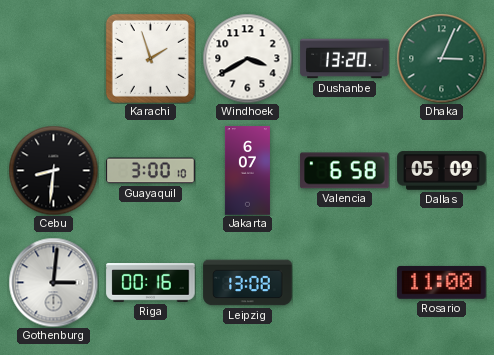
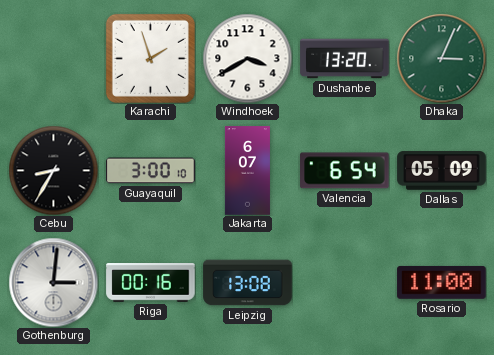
Cebu: 8:31 -> 8:35 (53, 170)
Valencia: 6:58 -> 6:54 (345, 171)
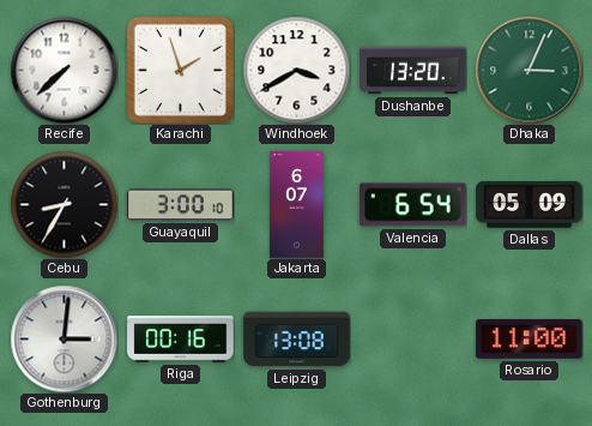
Recife: none -> 7:38 (64, 70)
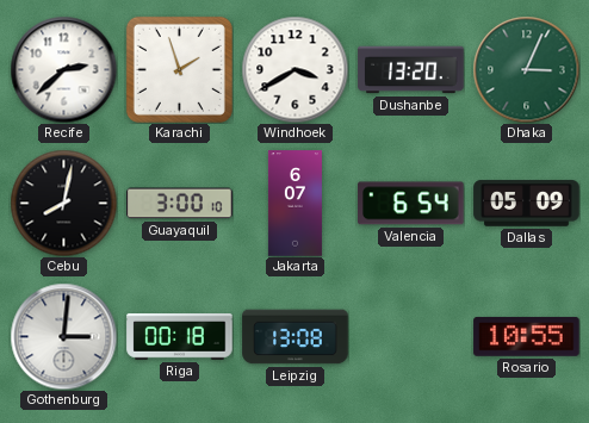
Recife: 7:38 -> 2:38 (63, 69)
Cebu: 8:35 -> 8:02 (63, 203)
Riga: 00:16 -> 00:18 (180, 337)
Rosario: 11:00 -> 10:55 (527, 337)
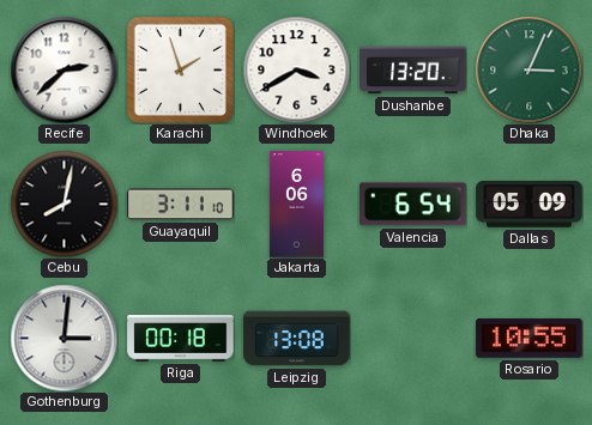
Guayaquil: 3:00 -> 3:11 (181, 205)
Jakarta: 6:07 -> 6:06 (296, 205)
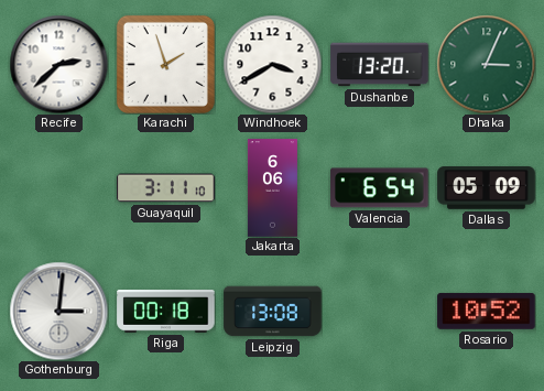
Cebu: 8:02 -> none (64, 204)
Rosario: 10:55 -> 10:52 (487, 312)
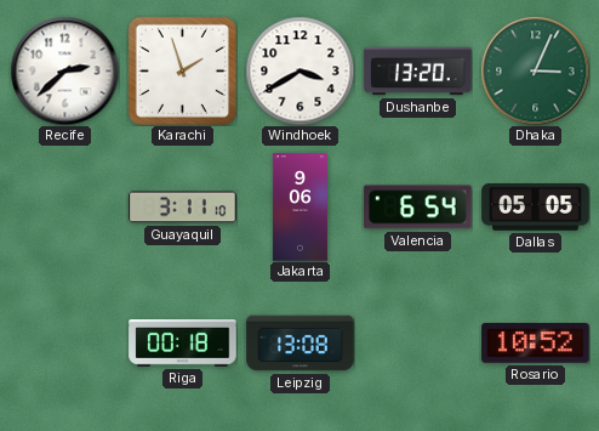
Jakarta: 6:06 -> 9:06 (299, 208)
Dallas: 05:09 -> 05:05 (536, 208)
Gothenburg: 3:01 -> none (58, 311)
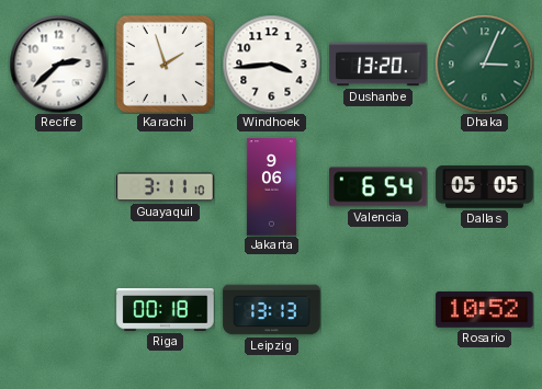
Windhoek: 3:40 -> 3:44 (271, 64)
Leipzig: 13:08 -> 13:13 (272, 310)
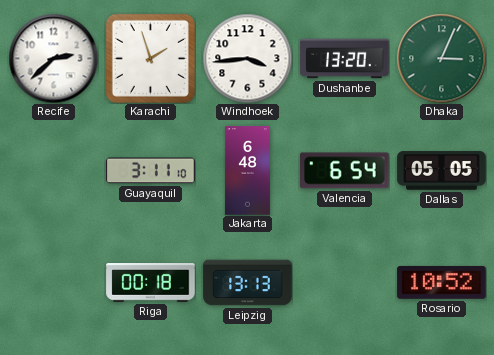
Jakarta: 9:06 -> 6:48 (247, 171)
